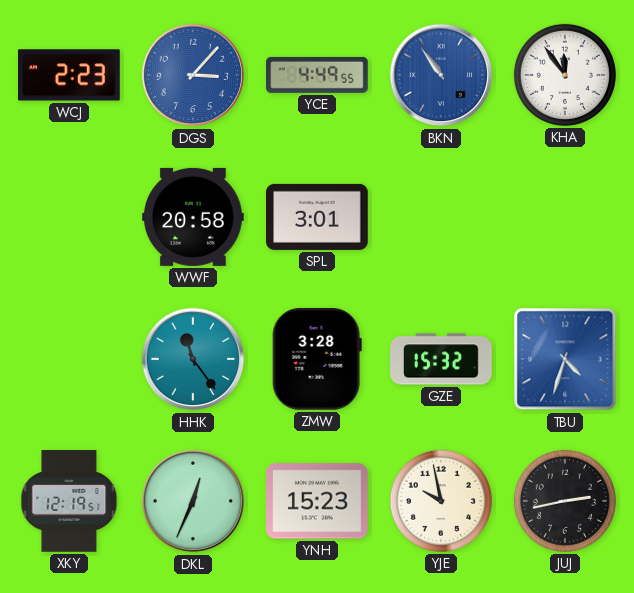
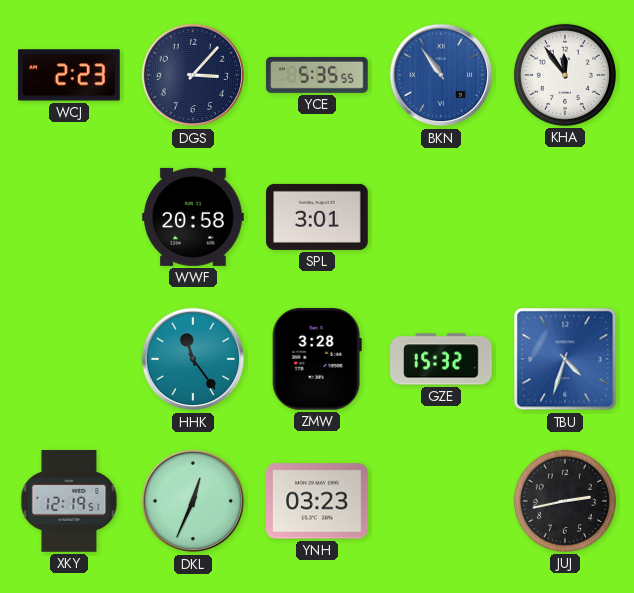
DGS dial: blue -> navy (193, 75)
YCE: 4:49 -> 5:35 (317, 75)
YNH: 15:23 -> 03:23 (317, 501)
YJE: 9:58 -> none (441, 501)
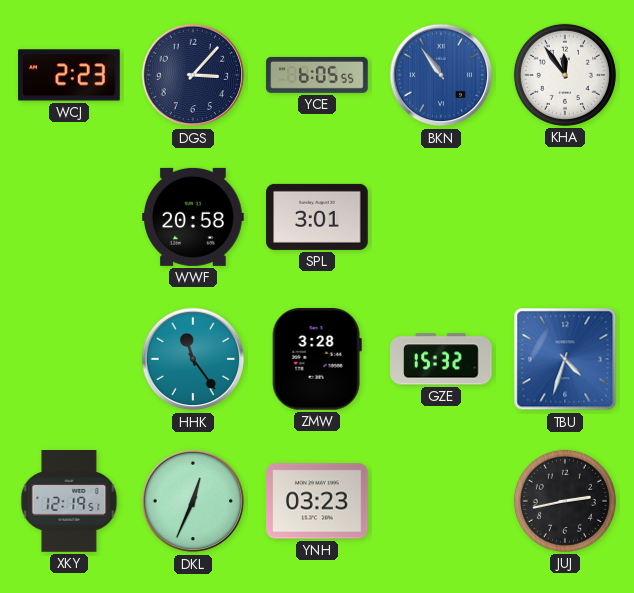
YCE: 5:35 -> 6:05 (317, 75)
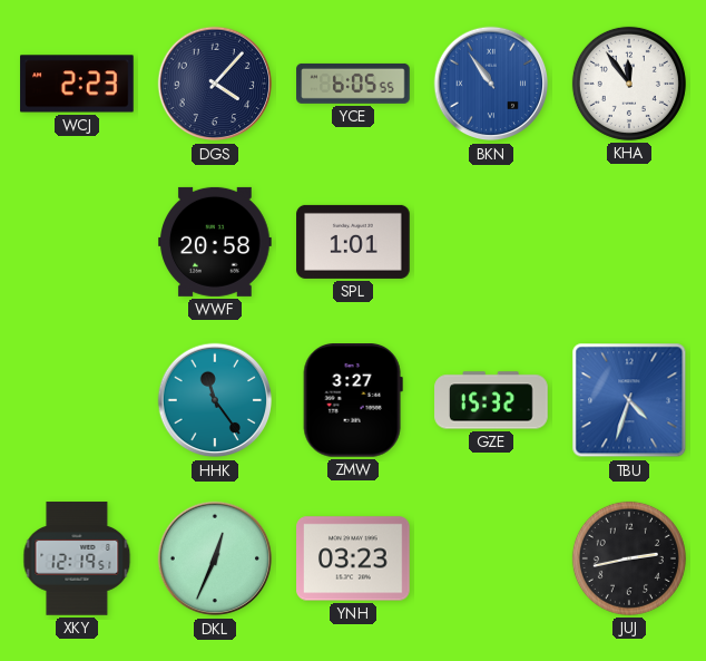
DGS: 3:07 -> 4:07 (215, 84)
SPL: 3:01 -> 1:01 (353, 242)
ZMW: 3:28 -> 3:27 (353, 401)
